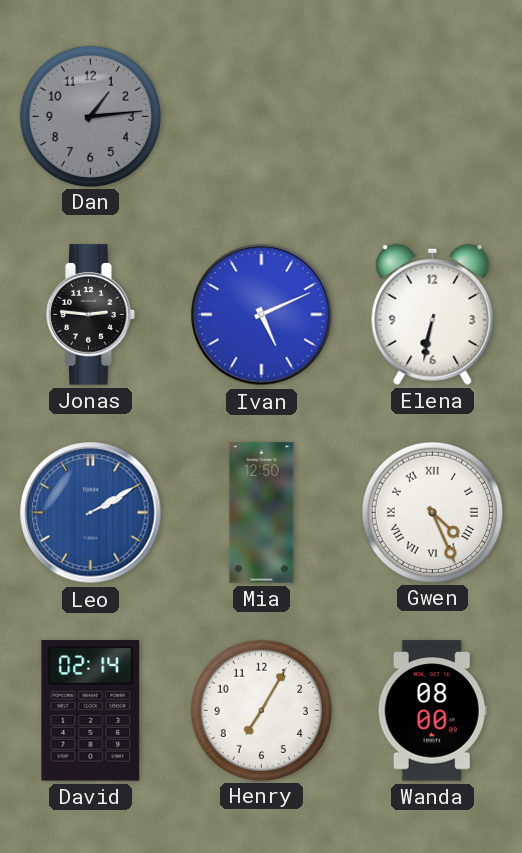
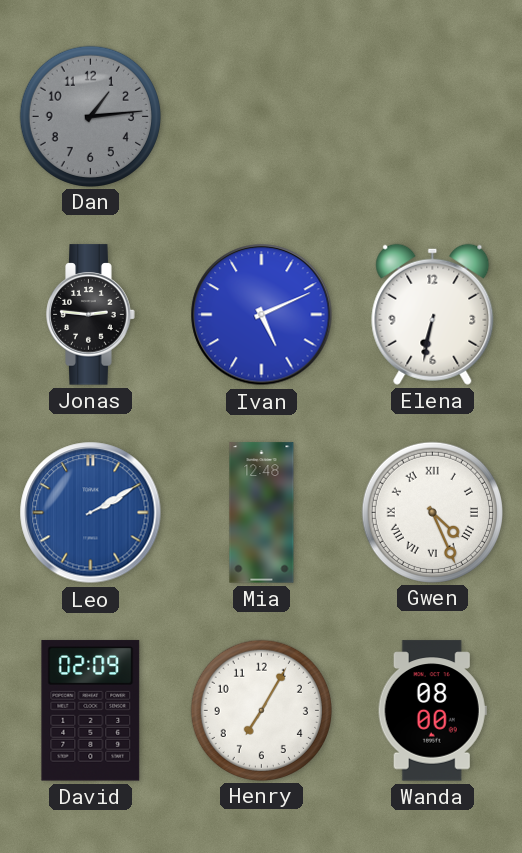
Mia: 12:50 -> 12:48 (262, 513)
David: 02:14 -> 02:09 (91, 711)
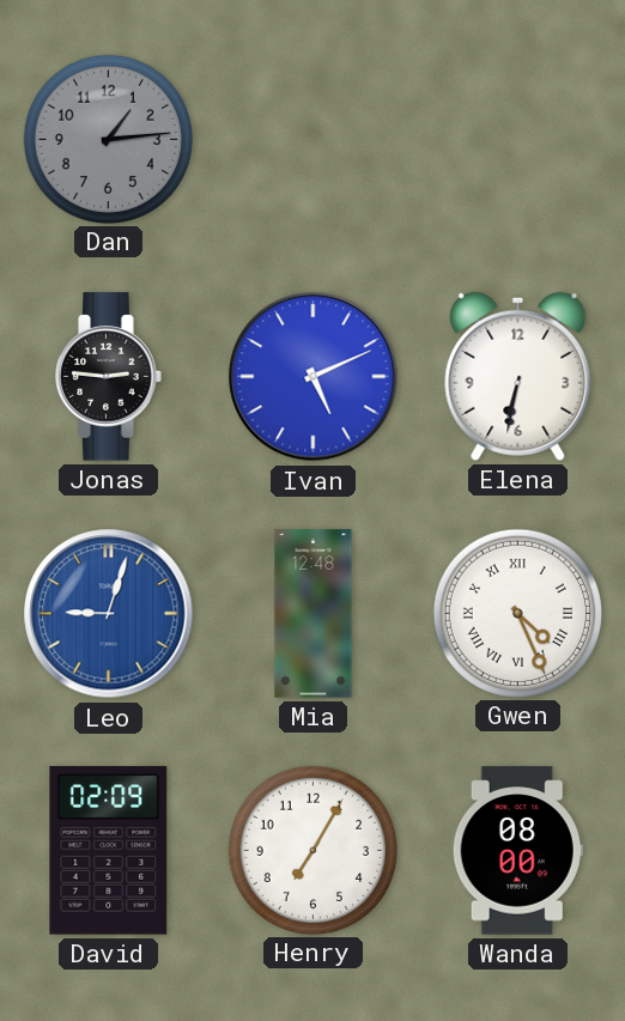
Leo: 2:10 -> 9:03 (109, 614)
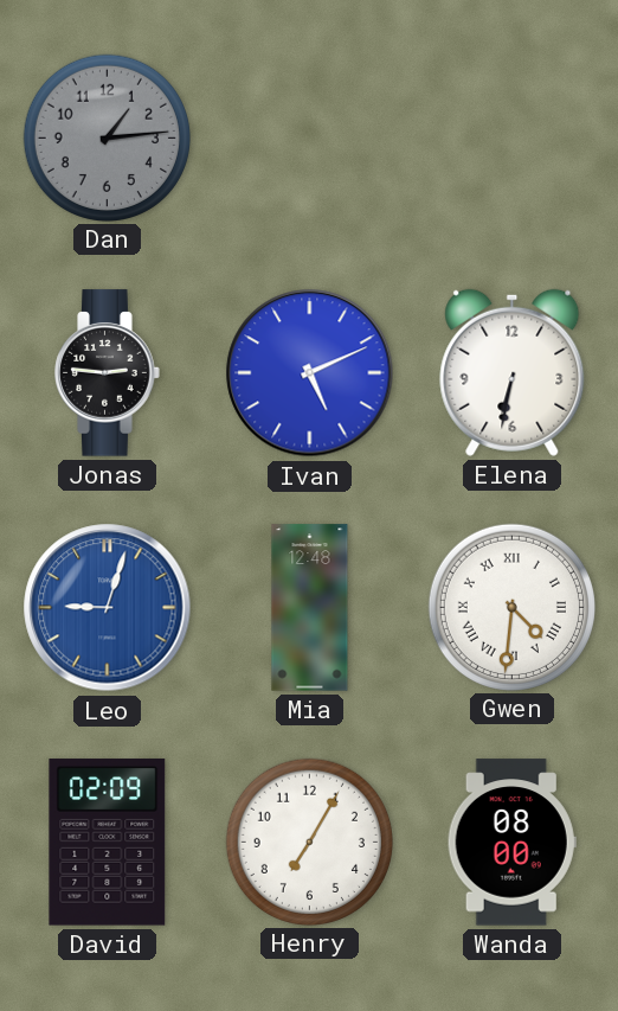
Gwen: 4:26 -> 4:31 (511, 607)
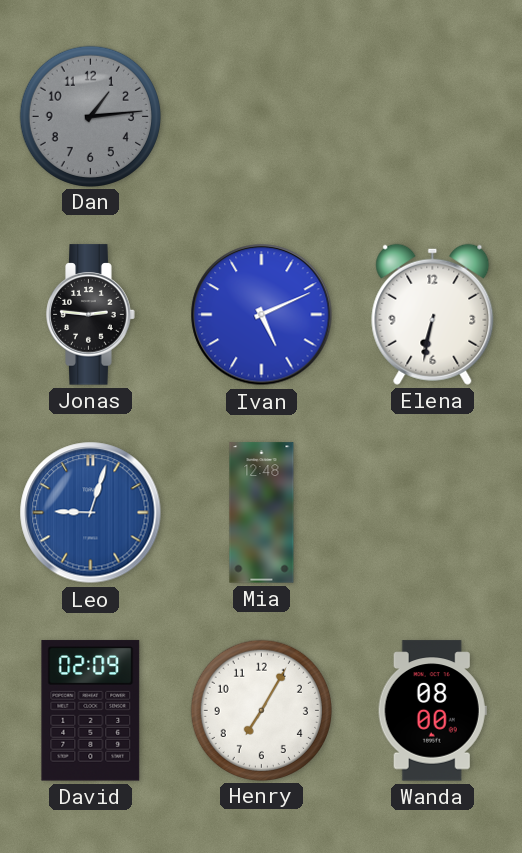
Gwen: 4:31 -> none (511, 607)
